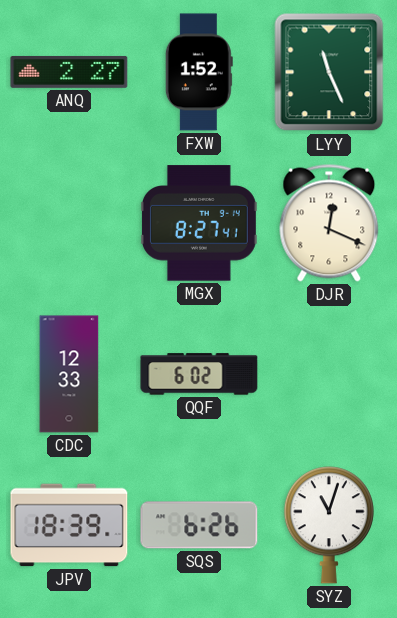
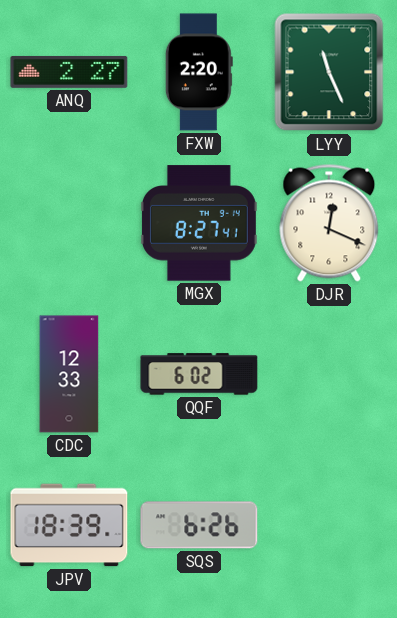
FXW: 1:52 -> 2:20 (199, 72)
SYZ: 11:03 -> none (329, 525)
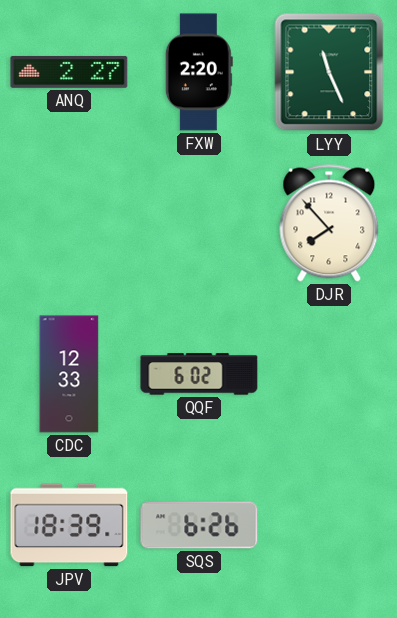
MGX: 8:27 -> none (199, 223)
DJR: 12:19 -> 7:53 (329, 223)
